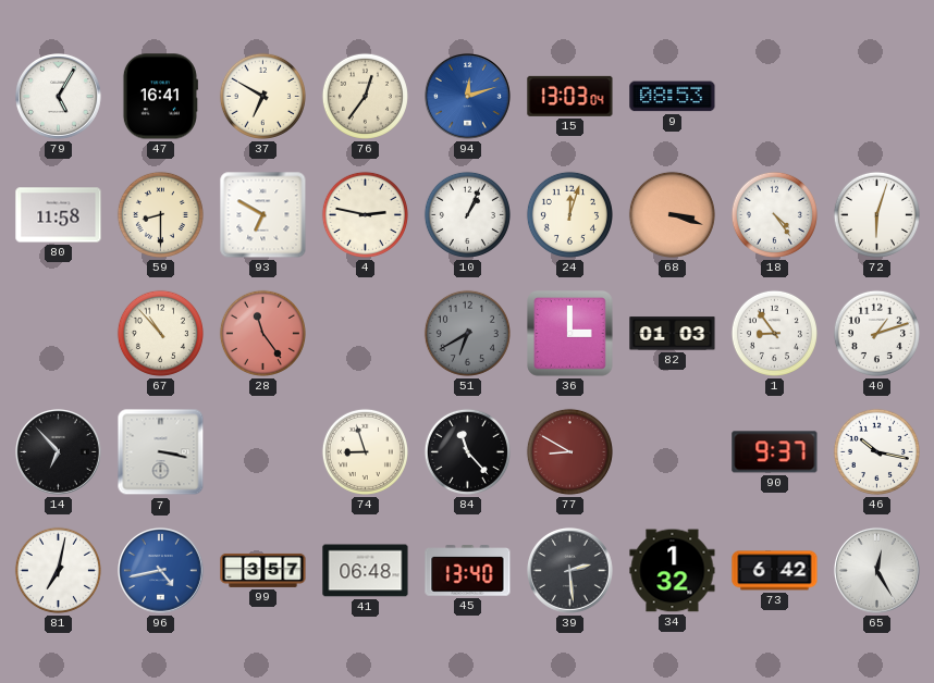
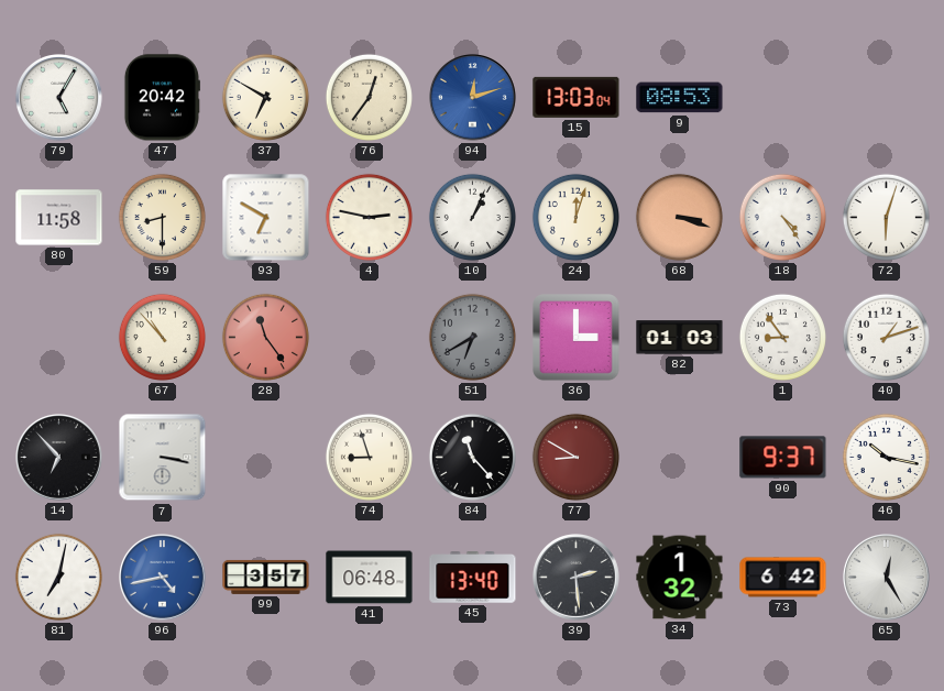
47: 16:41 -> 20:42 (162, 98)
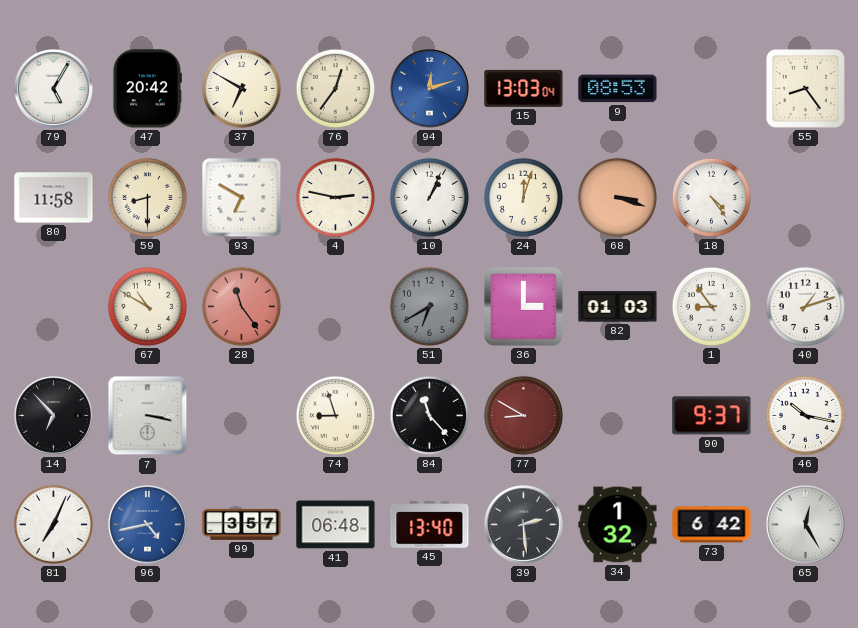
55: none -> 8:24 (806, 89)
72: 6:03 -> none (886, 217)
67: 10:53 -> 10:50 (147, 306)
81: 7:02 -> 7:04 (53, 524)
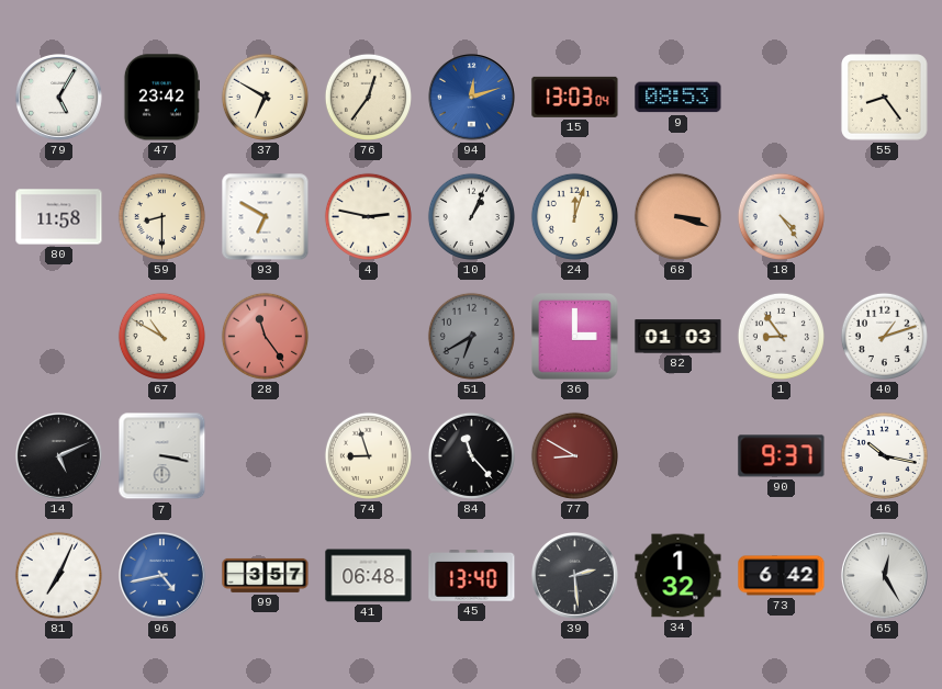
47: 20:42 -> 23:42 (161, 98)
14: 6:53 -> 5:11 (59, 456)
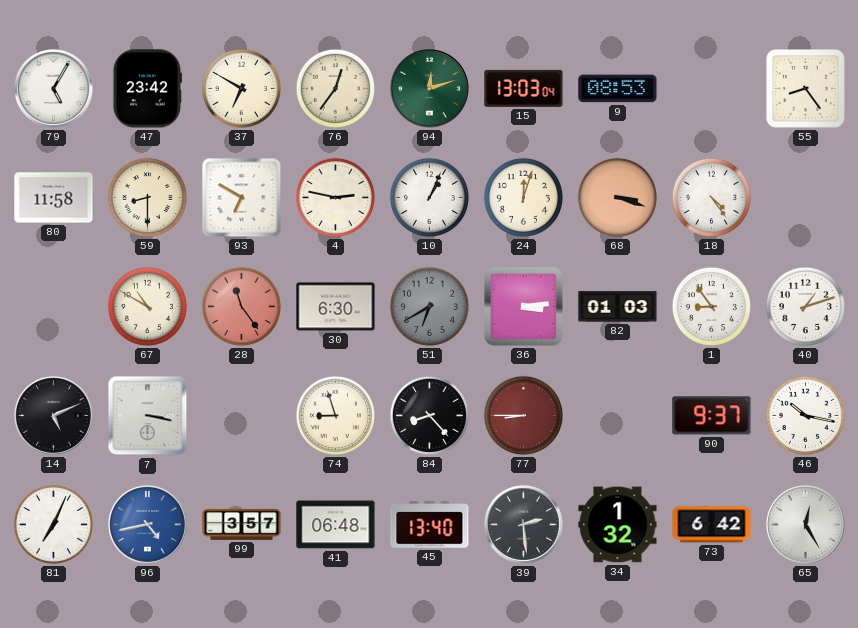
94 dial: blue -> green (430, 89)
30: none -> 6:30 (336, 307)
36: 3:00 -> 3:14 (524, 307)
84: 11:23 -> 8:23 (429, 415)
77: 8:50 -> 8:45 (523, 415)
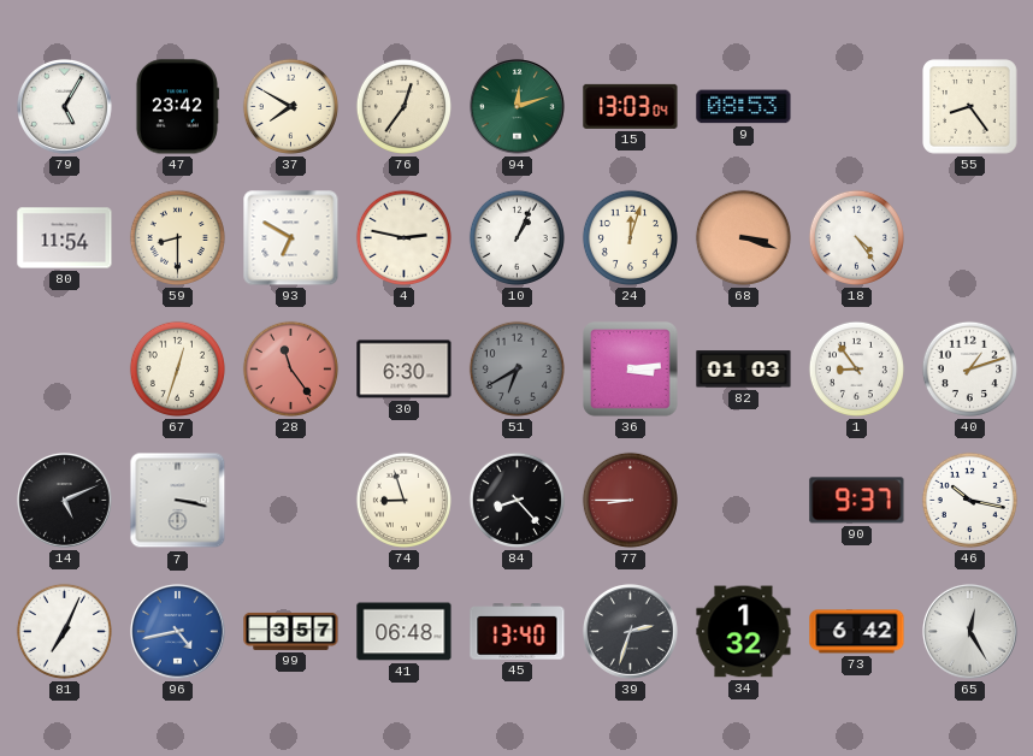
37: 6:50 -> 7:50 (290, 106)
80: 11:58 -> 11:54 (65, 238)
67: 10:50 -> 12:33 (177, 368)
39: 2:29 -> 2:33 (631, 632)
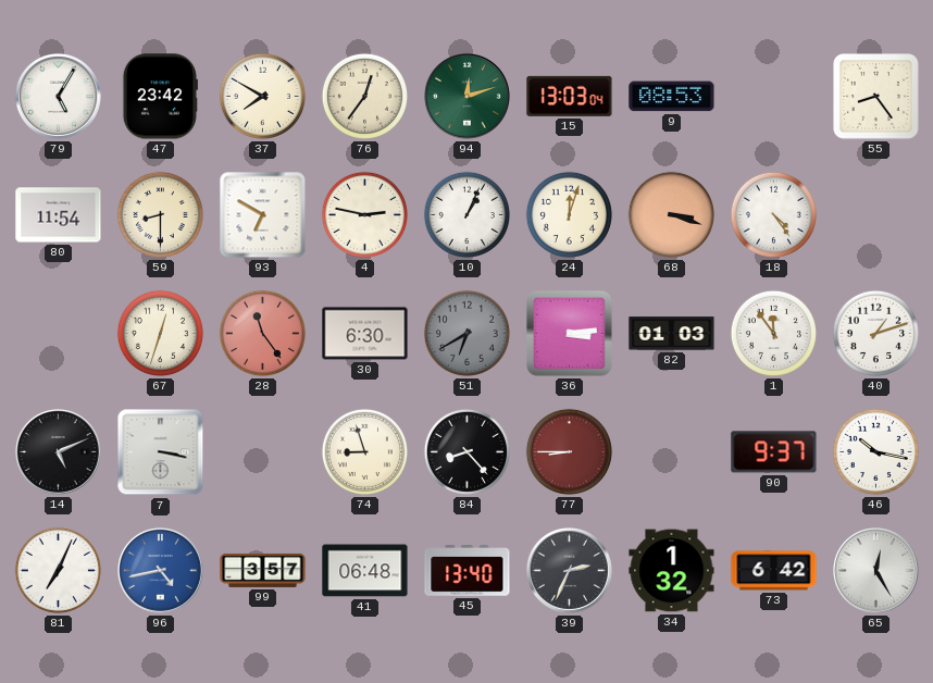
1: 8:54 -> 11:54 (773, 333)
39: 2:33 -> 2:34 (570, 571)
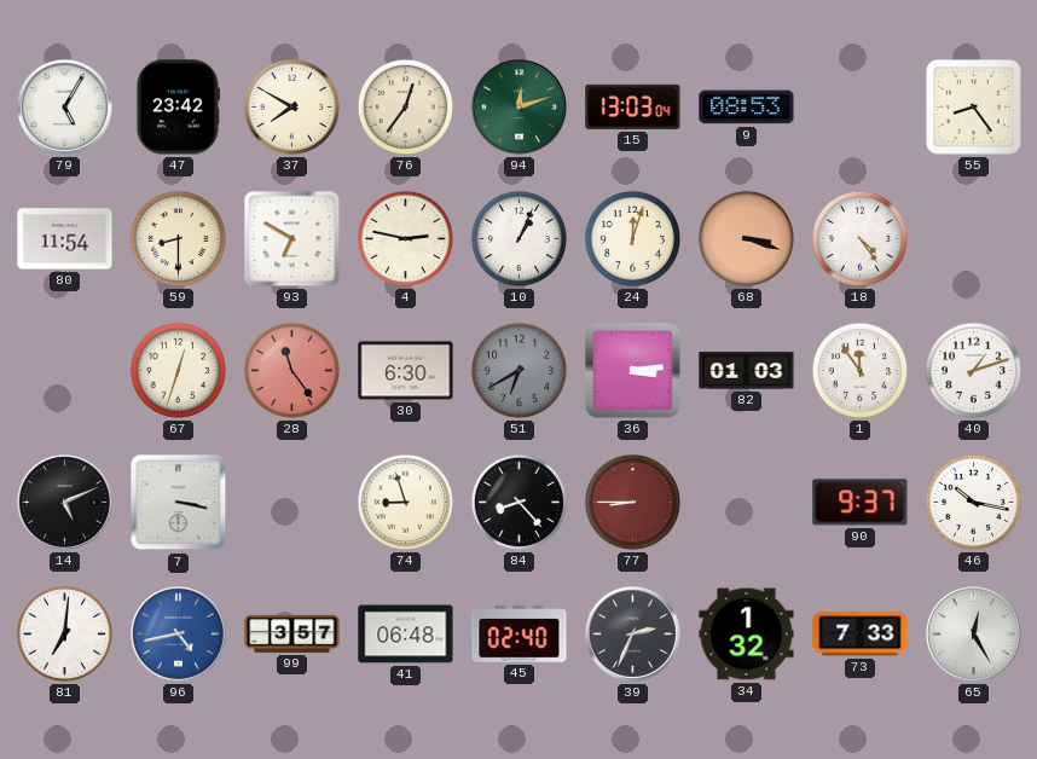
81: 7:04 -> 7:01 (64, 633)
45: 13:40 -> 02:40 (520, 635)
73: 6:42 -> 7:33 (861, 635)
